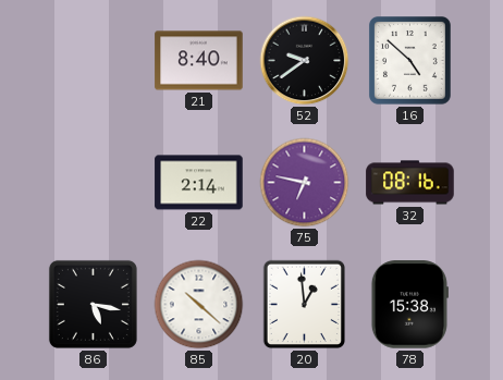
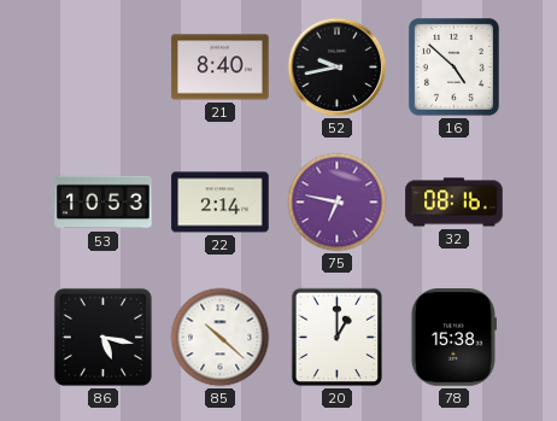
52: 9:39 -> 9:43 (338, 68)
53: none -> 10:53 (104, 203)
20: 12:59 -> 1:00 (336, 338)
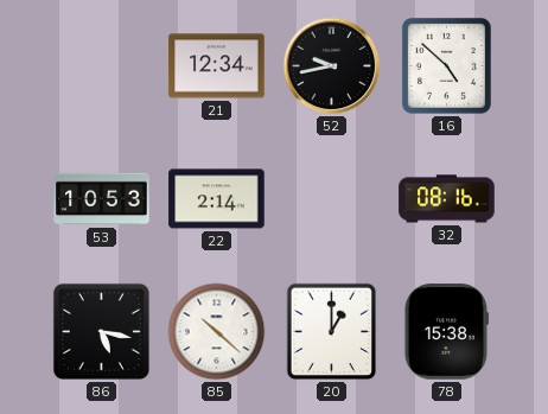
21: 8:40 -> 12:34 (217, 66)
75: 6:47 -> none (338, 203)
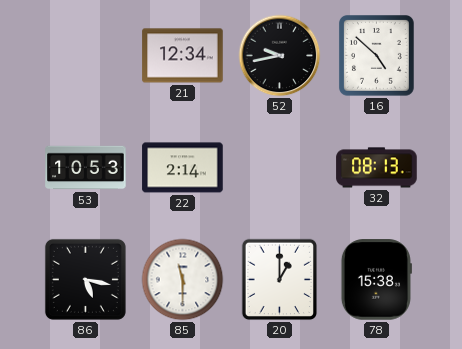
32: 08:16 -> 08:13 (377, 168)
85: 10:22 -> 11:30 (183, 280)
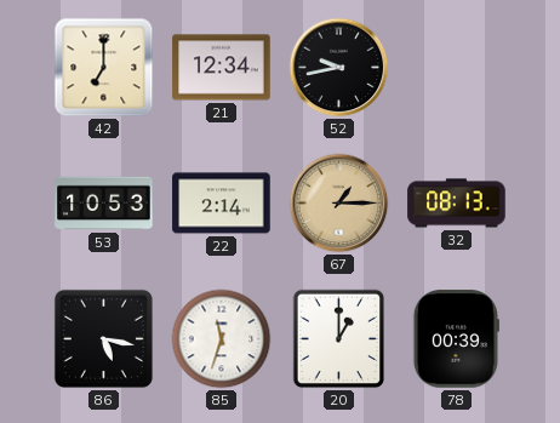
42: none -> 7:00 (104, 68)
16: 4:52 -> none (376, 56)
67: none -> 1:15 (339, 204)
85: 11:30 -> 11:33 (222, 339)
78: 15:38 -> 00:39 (456, 339)
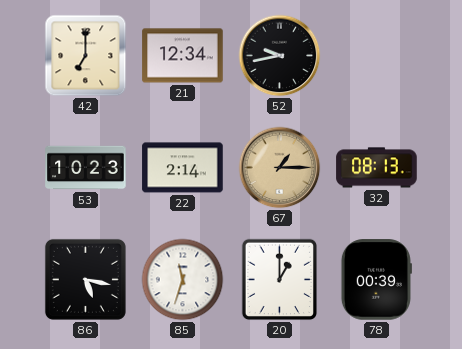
53: 10:53 -> 10:23 (86, 168)
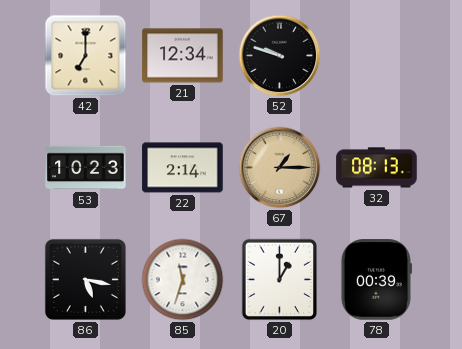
52: 9:43 -> 9:48 (280, 56)
